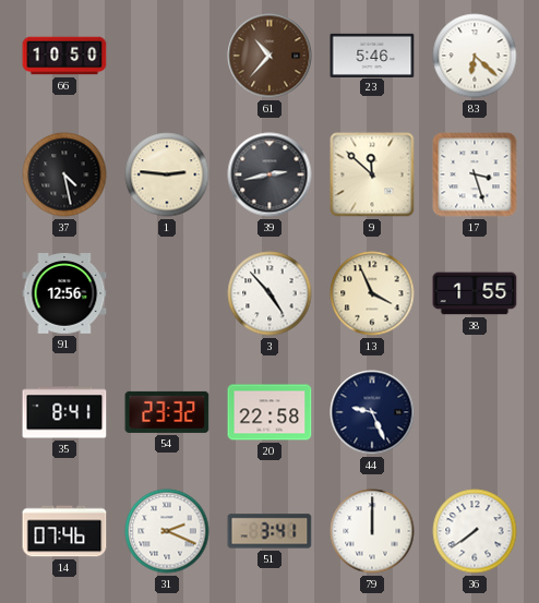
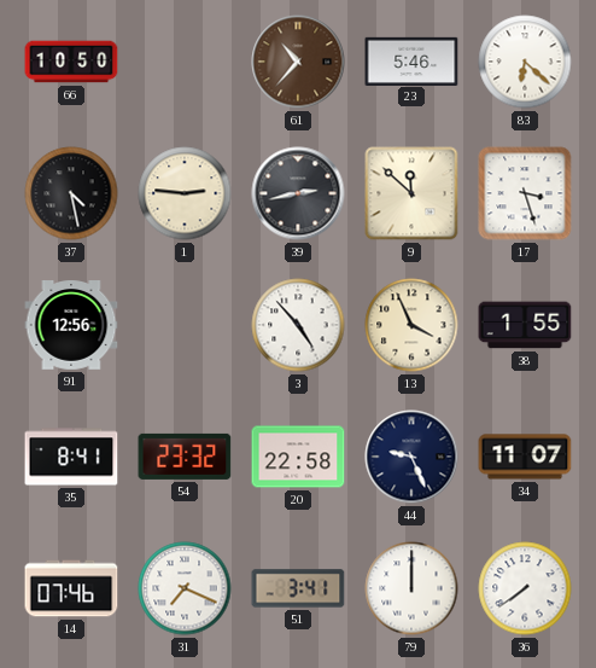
34: none -> 11:07 (525, 457)
31: 2:19 -> 7:19 (185, 588)
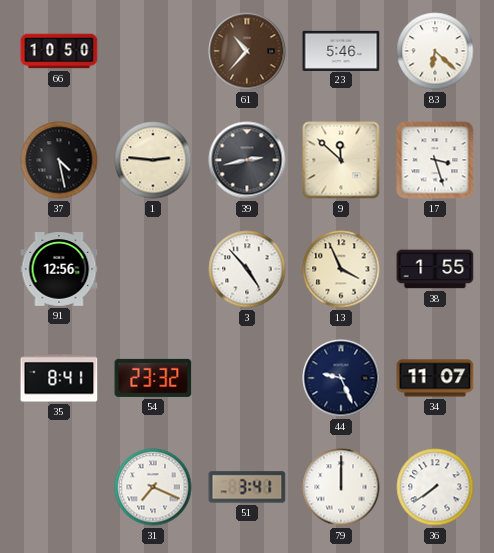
20: 22:58 -> none (298, 457)
14: 07:46 -> none (71, 588)
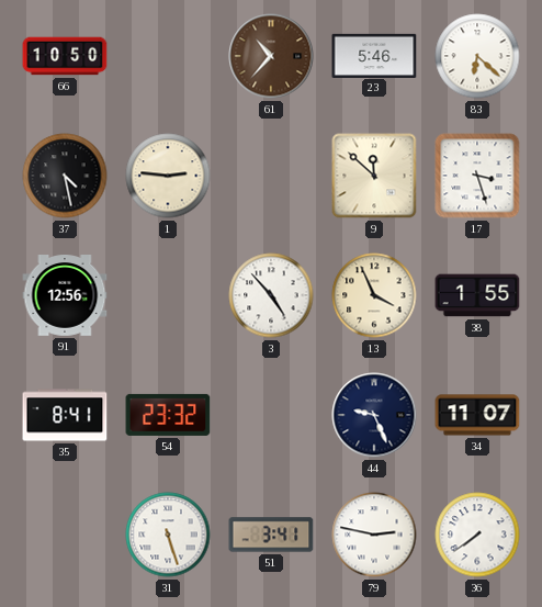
39: 2:43 -> none (247, 160)
31: 7:19 -> 5:27 (168, 535)
79: 12:00 -> 2:47 (374, 535)
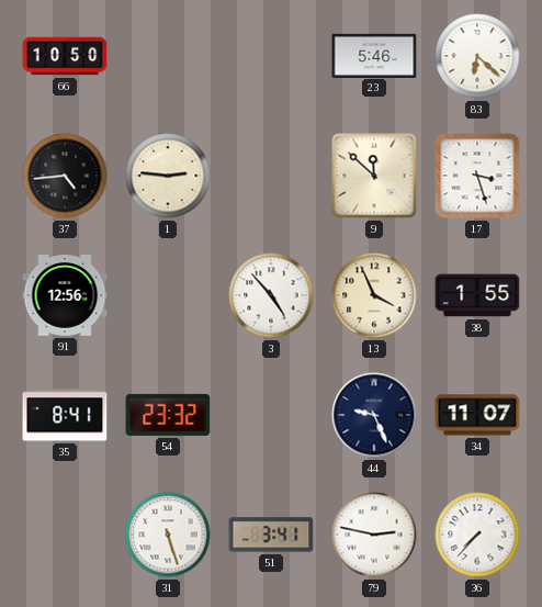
61: 10:37 -> none (271, 56)
37: 4:28 -> 4:44 (65, 176)
36: 7:39 -> 7:37 (477, 535)
